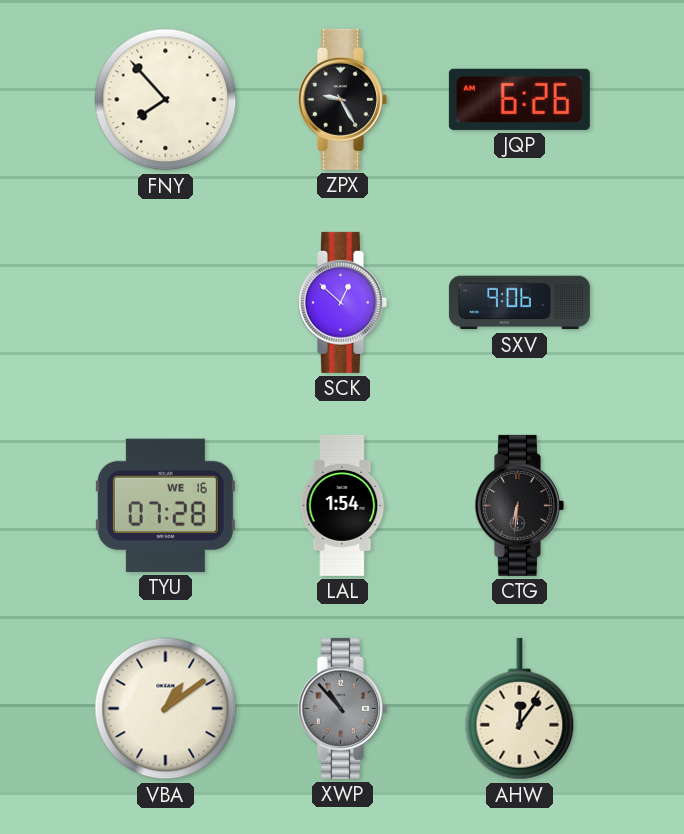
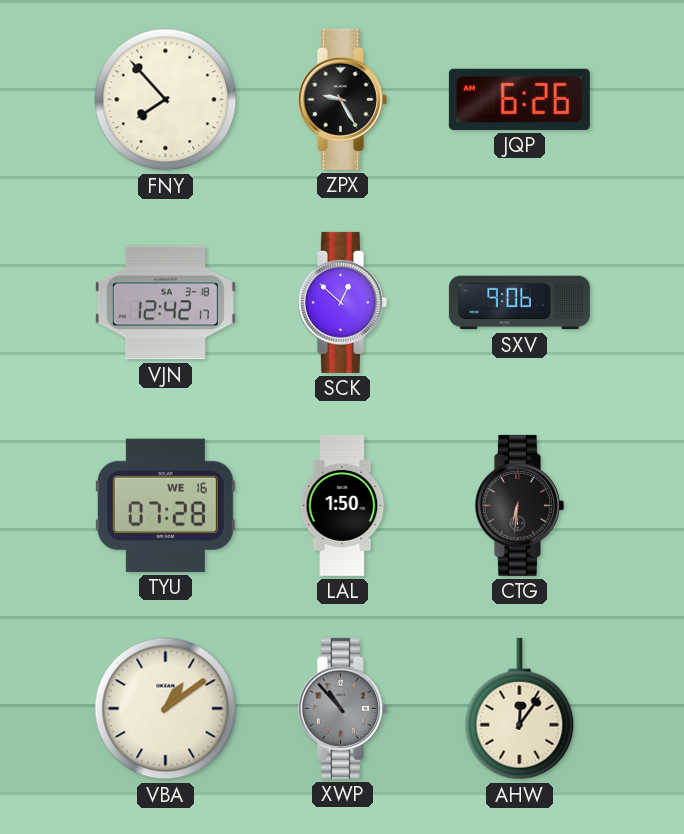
VJN: none -> 12:42 (165, 303)
LAL: 1:54 -> 1:50 (342, 505)
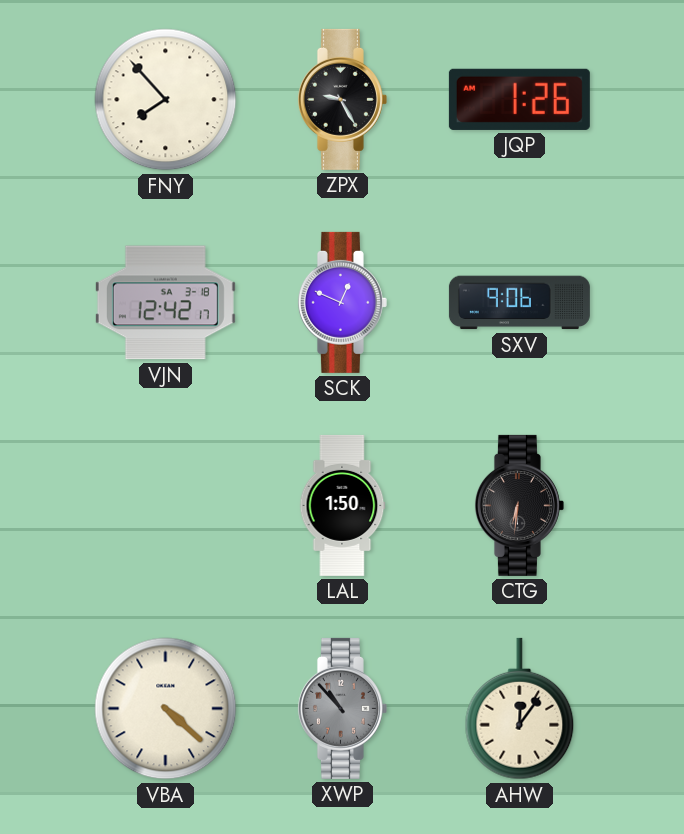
JQP: 6:26 -> 1:26 (519, 99)
SCK: 12:52 -> 12:49 (342, 302)
TYU: 07:28 -> none (165, 505)
VBA: 1:09 -> 4:22 (166, 709)
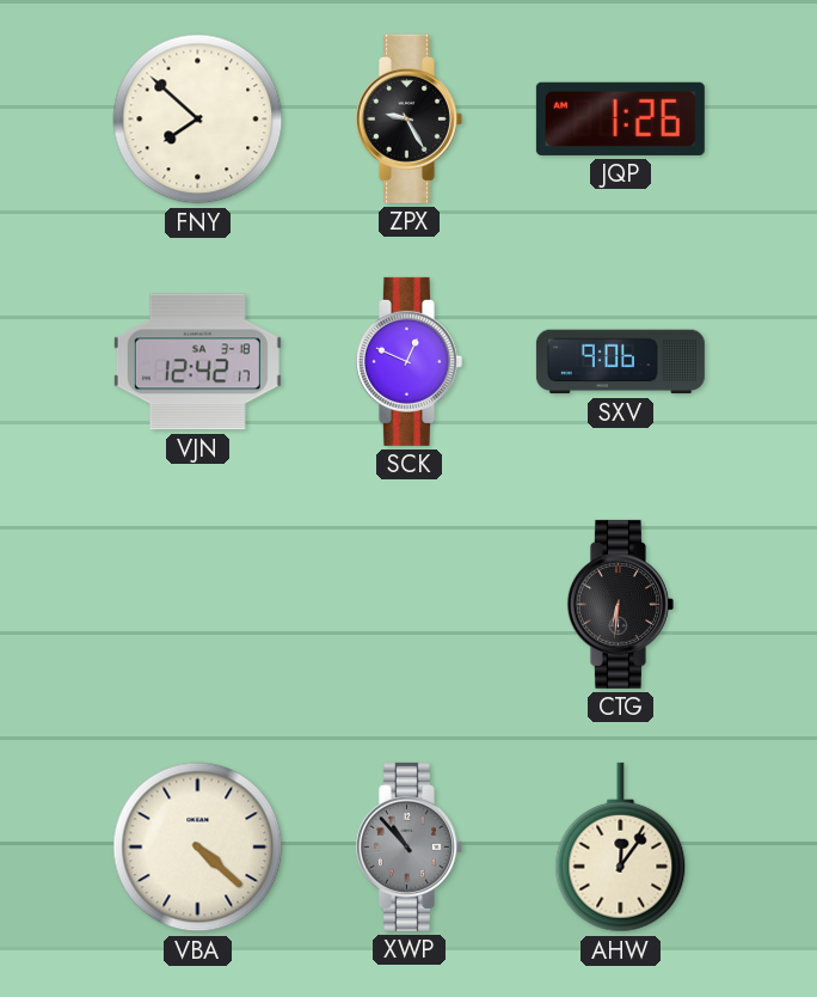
FNY: 7:53 -> 7:52 (198, 120)
LAL: 1:50 -> none (342, 505)
